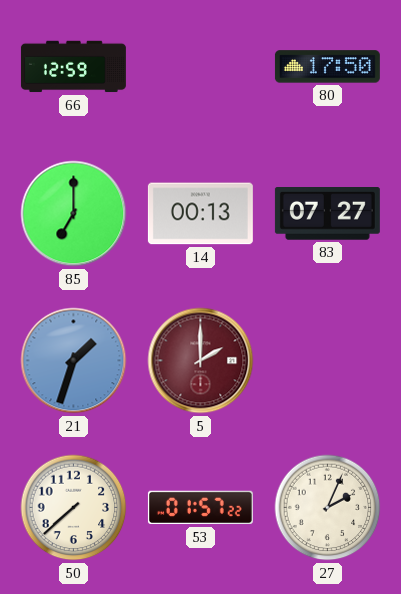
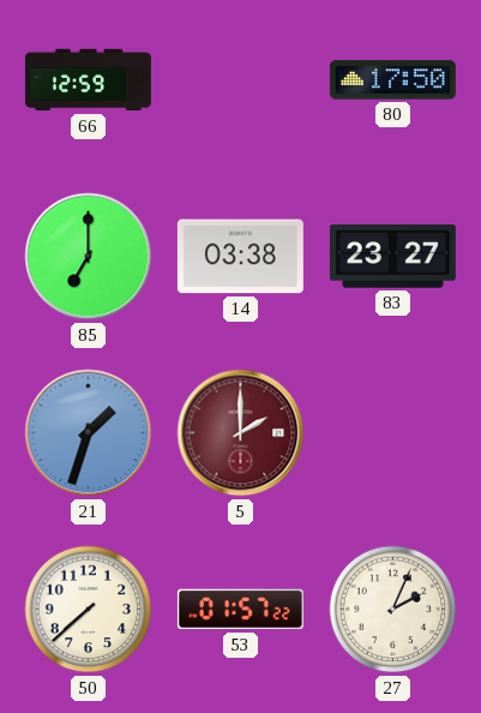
14: 00:13 -> 03:38 (240, 257)
83: 07:27 -> 23:27 (392, 257)
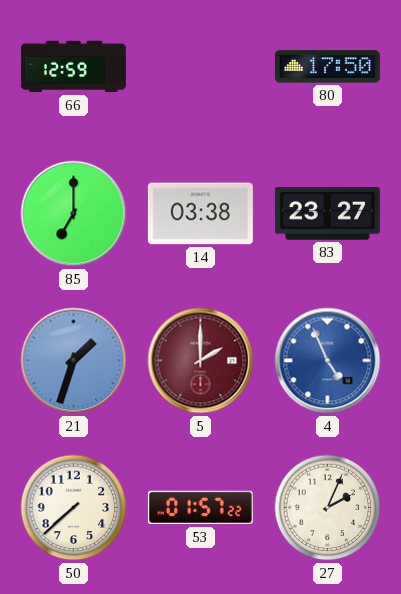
4: none -> 4:56 (328, 361)
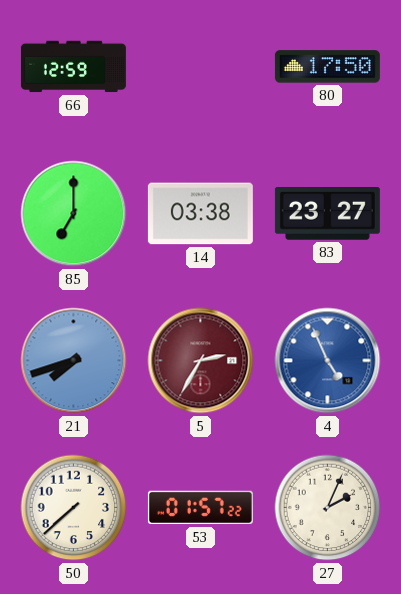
21: 1:33 -> 7:42 (74, 361)
5: 2:00 -> 2:35 (201, 361)
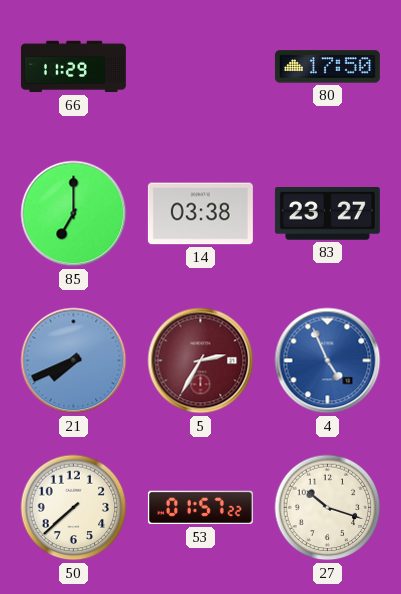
66: 12:59 -> 11:29 (73, 67)
21: 7:42 -> 7:41 (74, 361)
27: 2:04 -> 10:18 (328, 508)
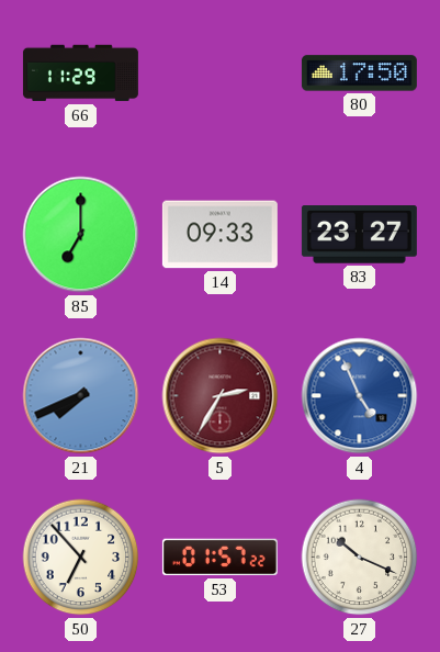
14: 03:38 -> 09:33 (219, 235)
50: 7:38 -> 6:53 (81, 558)
27: 10:18 -> 10:19 (360, 558)
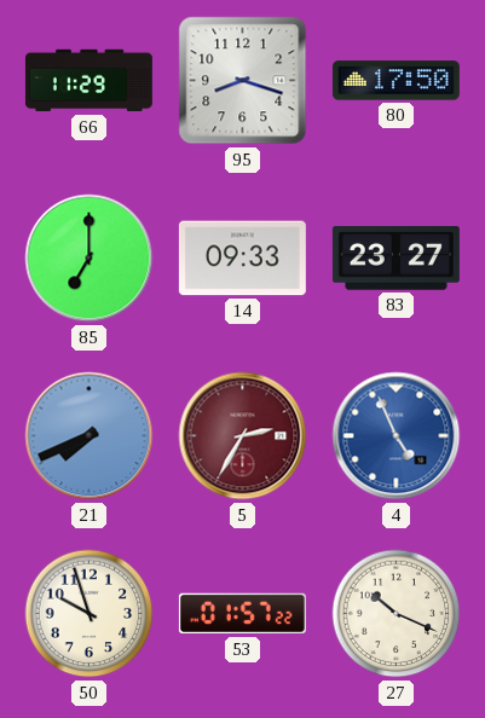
95: none -> 8:18 (243, 81)
50: 6:53 -> 9:57 (90, 614)
